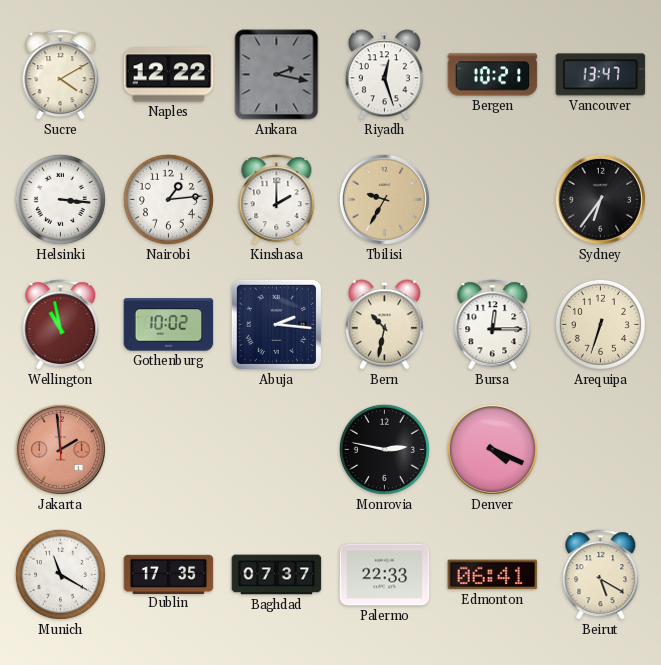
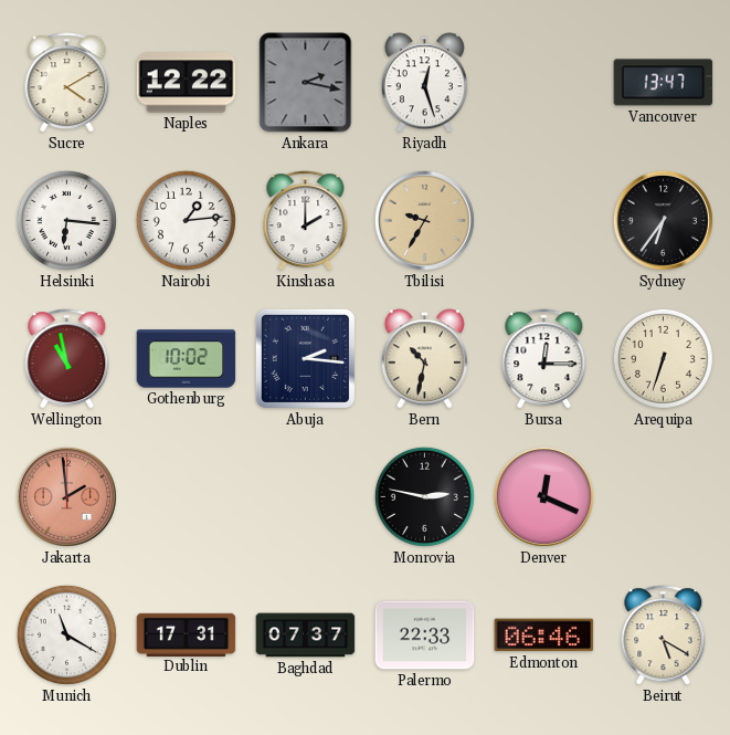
Bergen: 10:21 -> none (493, 75)
Helsinki: 3:16 -> 6:16 (66, 220)
Denver: 4:19 -> 12:19 (543, 496)
Dublin: 17:35 -> 17:31 (187, 634)
Edmonton: 06:41 -> 06:46 (544, 636)
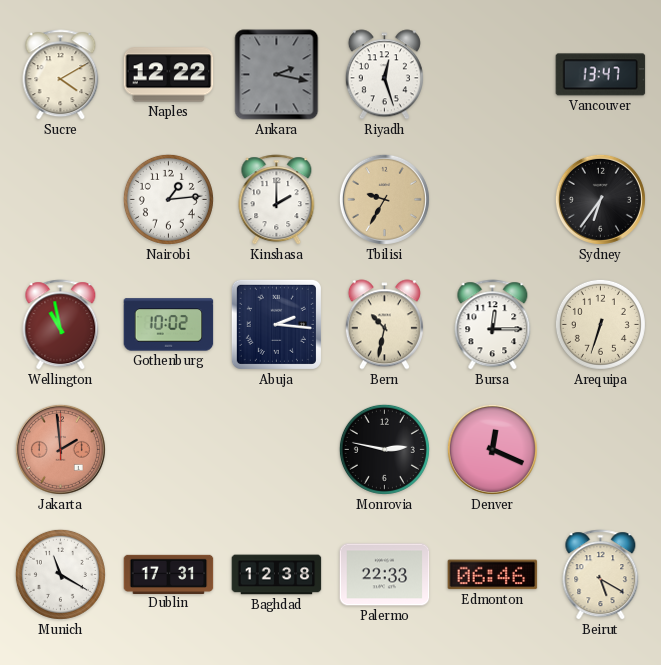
Helsinki: 6:16 -> none (66, 220)
Baghdad: 07:37 -> 12:38 (277, 575)
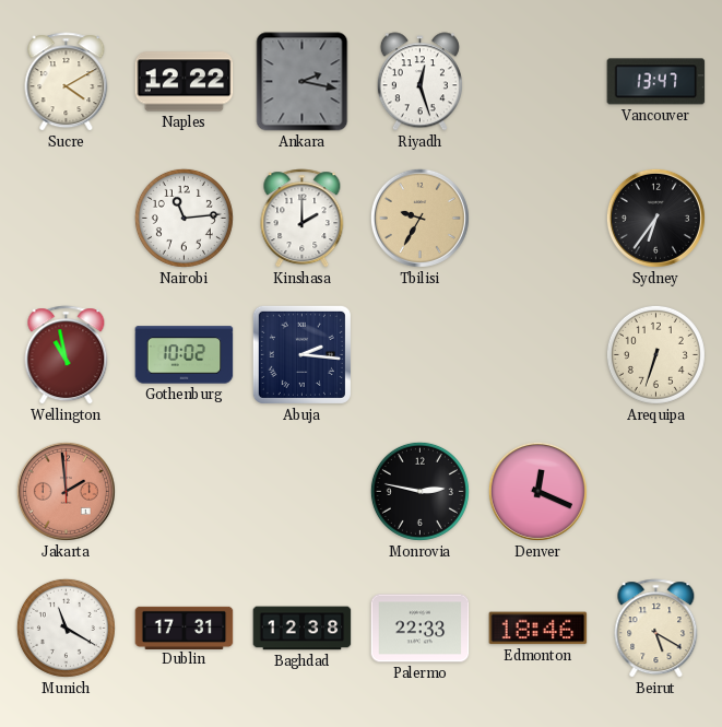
Nairobi: 1:14 -> 11:14 (184, 218)
Bern: 10:32 -> none (384, 325)
Bursa: 12:15 -> none (493, 325)
Edmonton: 06:46 -> 18:46 (538, 629)
